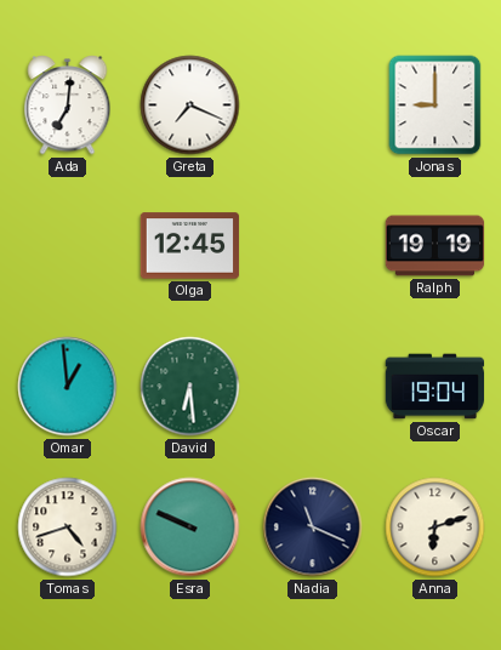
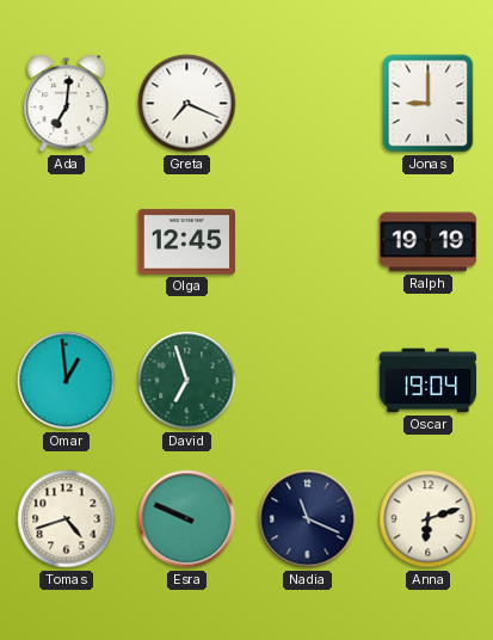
David: 6:29 -> 6:57 (187, 381)
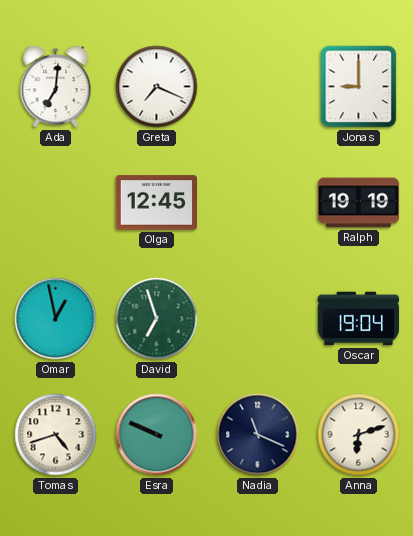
Omar: 12:59 -> 12:58 (56, 319)
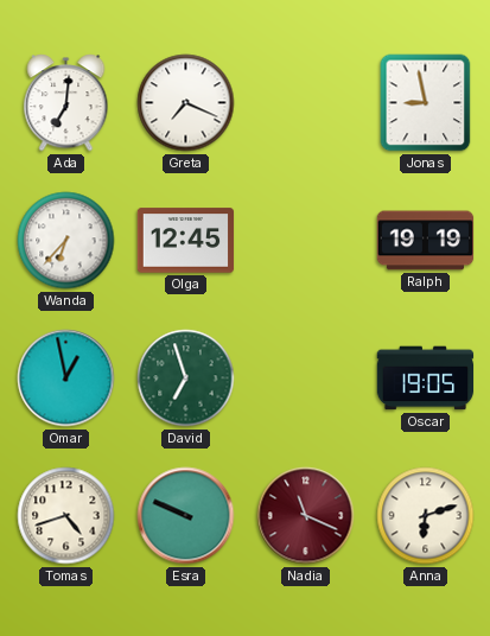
Jonas: 9:00 -> 8:58 (426, 103)
Wanda: none -> 6:37 (66, 241)
Oscar: 19:04 -> 19:05 (426, 379)
Nadia dial: navy -> burgundy (306, 516)
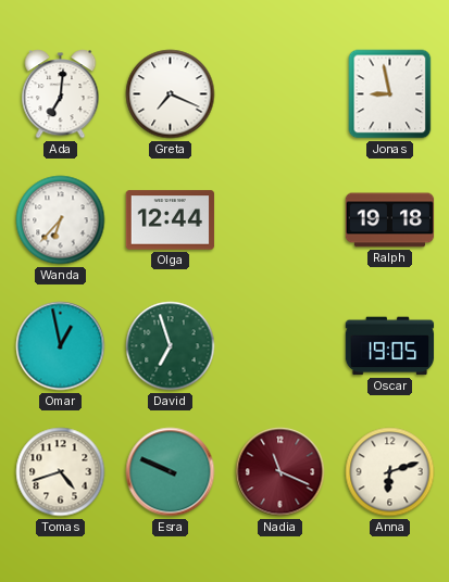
Olga: 12:45 -> 12:44 (171, 220)
Ralph: 19:19 -> 19:18 (390, 220)
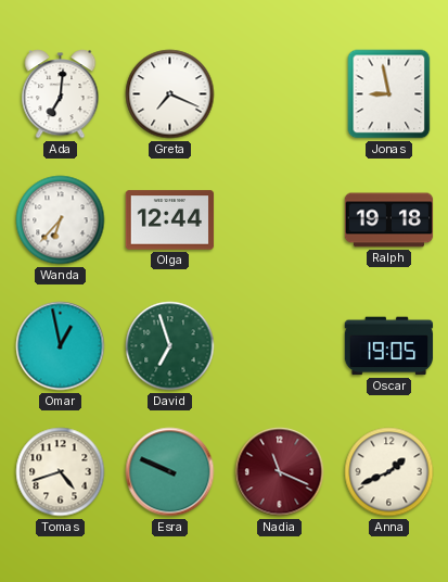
Anna: 6:12 -> 1:41 (389, 472)
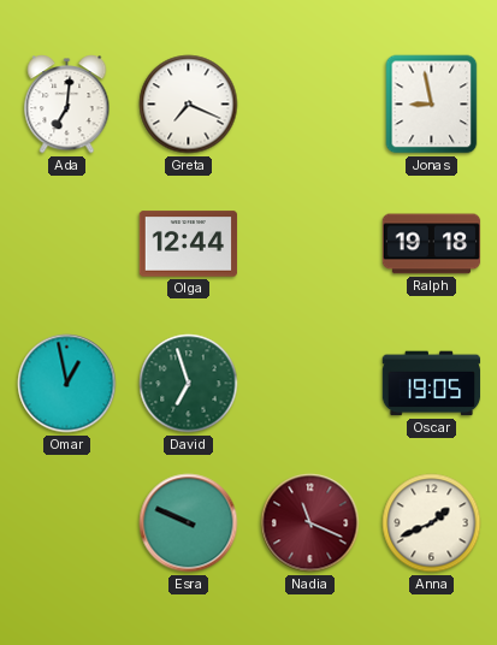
Wanda: 6:37 -> none (61, 220)
Tomas: 4:42 -> none (61, 472)
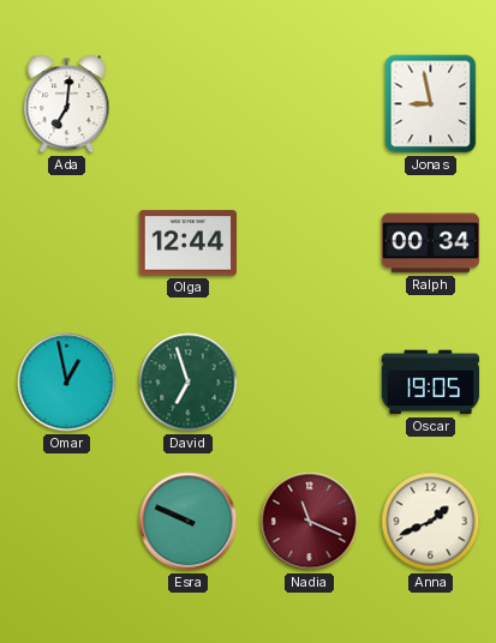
Greta: 7:19 -> none (189, 105)
Ralph: 19:18 -> 00:34 (431, 244)
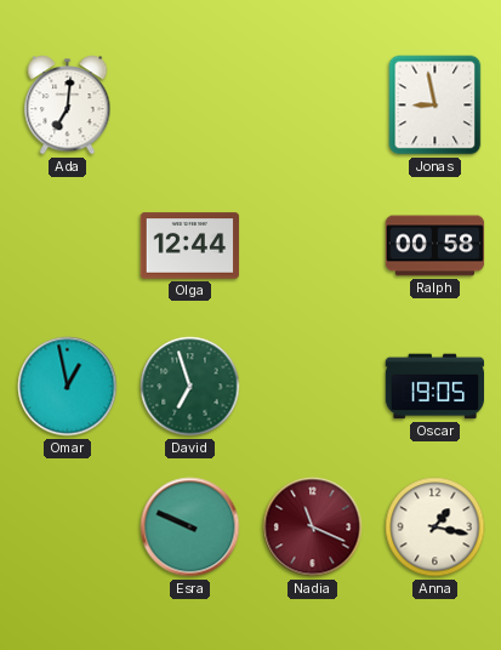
Ralph: 00:34 -> 00:58 (435, 246)
Anna: 1:41 -> 1:17 (435, 528)
